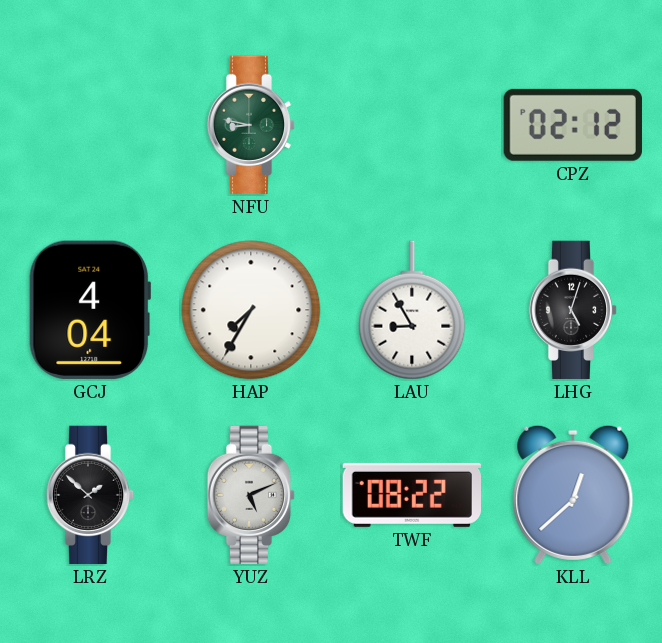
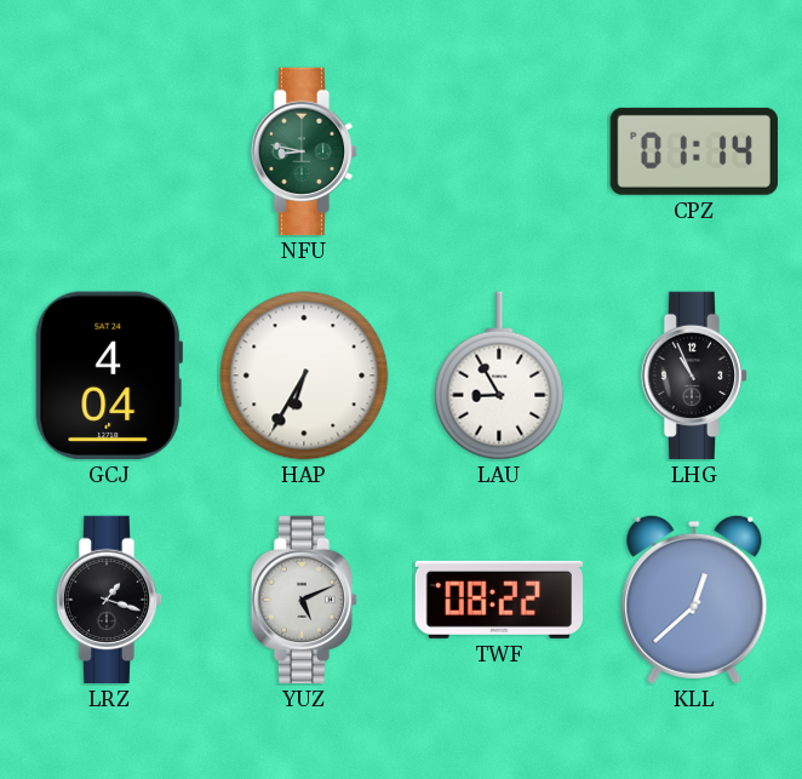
CPZ: 02:12 -> 01:14 (694, 151)
HAP: 7:35 -> 6:35 (304, 376)
LHG: 5:03 -> 10:56 (694, 376)
LRZ: 1:52 -> 1:18 (109, 600)
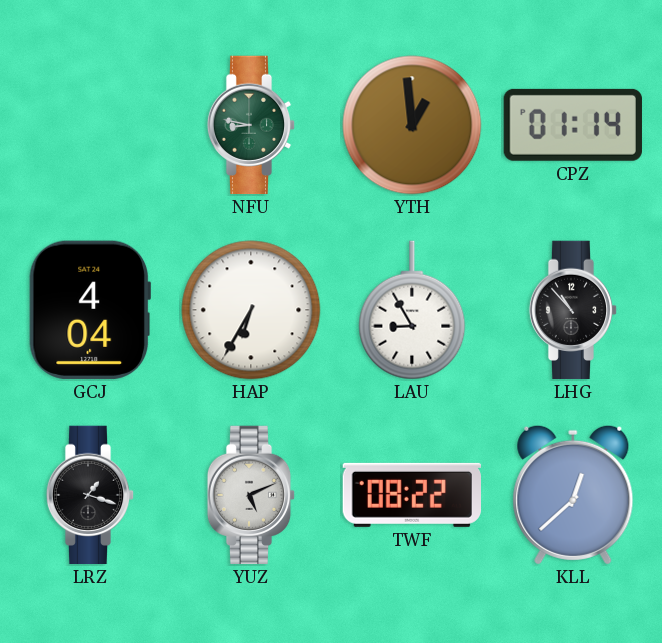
YTH: none -> 12:59 (412, 125)
LHG: 10:56 -> 10:53 (573, 310)
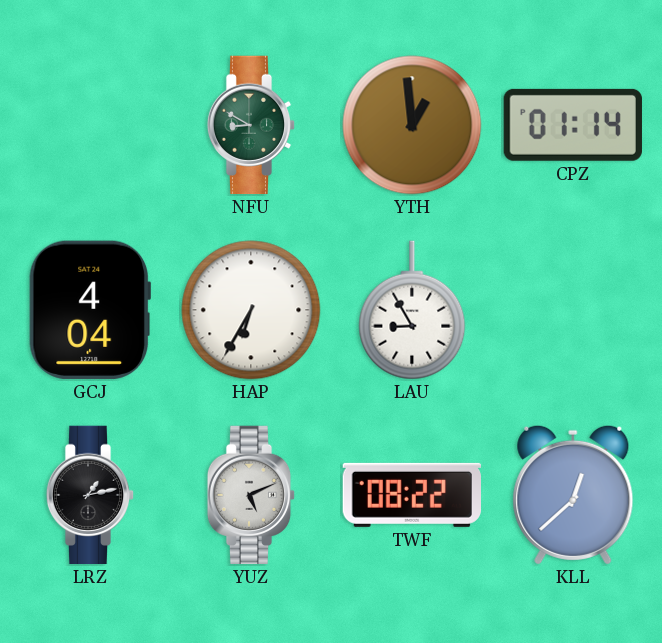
NFU: 8:47 -> 8:50 (251, 125)
LHG: 10:53 -> none (573, 310)
LRZ: 1:18 -> 1:13 (90, 495)
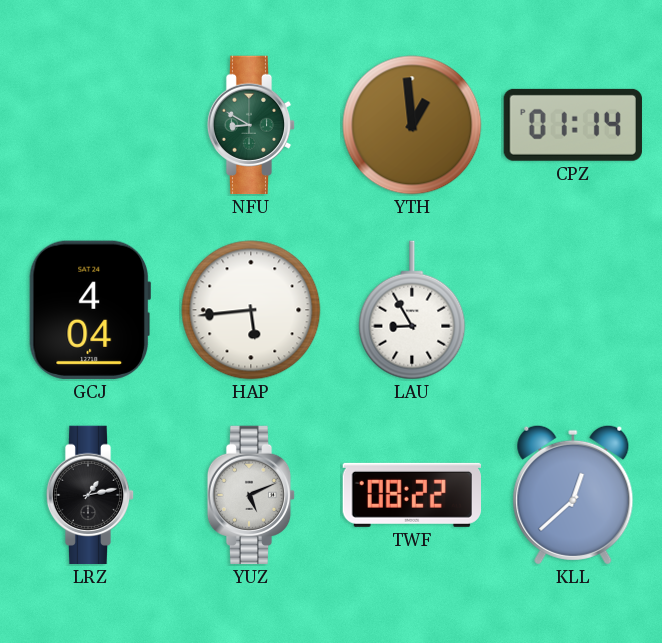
HAP: 6:35 -> 5:44 (251, 310)
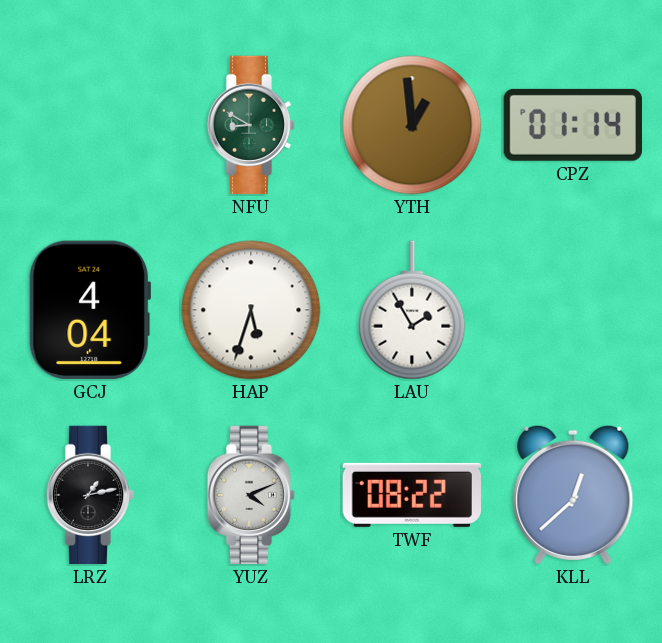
HAP: 5:44 -> 5:33 (251, 310)
LAU: 8:55 -> 1:55 (412, 310)
YUZ: 5:11 -> 4:11 (251, 495)
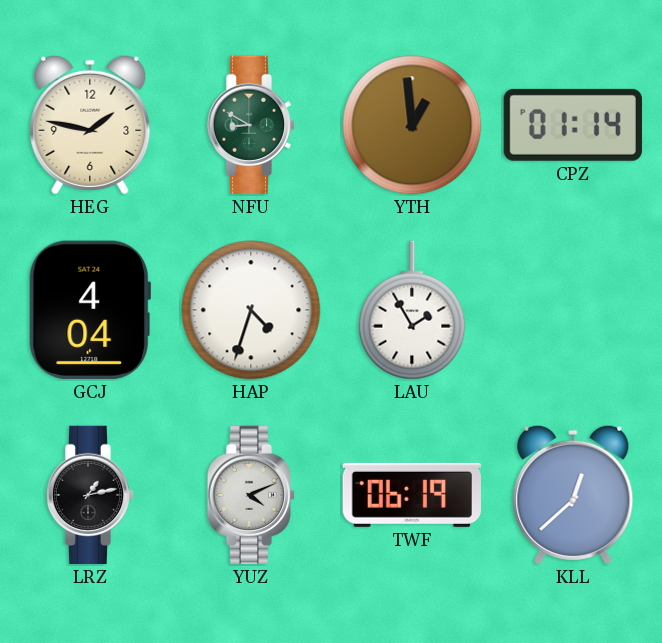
HEG: none -> 1:47 (90, 125)
HAP: 5:33 -> 4:33 (251, 310)
TWF: 08:22 -> 06:19 (411, 495)
